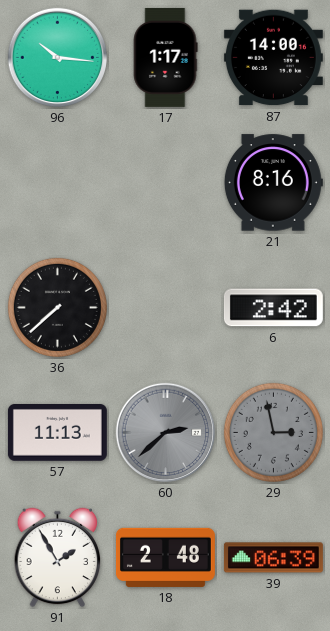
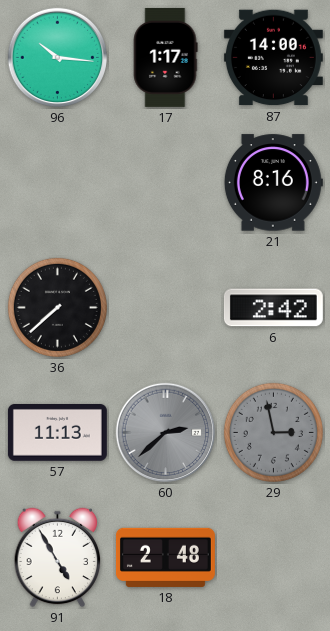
91: 1:55 -> 4:55 (58, 558)
39: 06:39 -> none (273, 558)
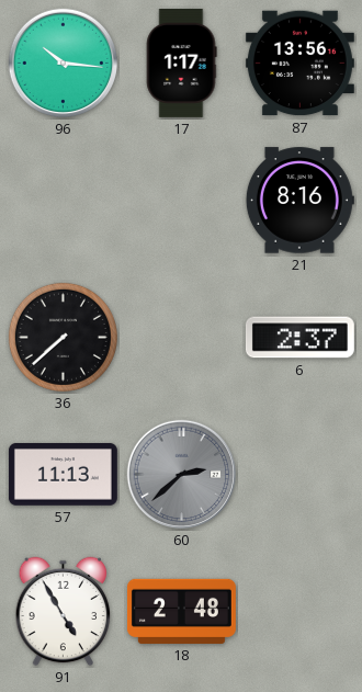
87: 14:00 -> 13:56 (299, 64)
6: 2:42 -> 2:37 (299, 338)
29: 2:58 -> none (273, 432)
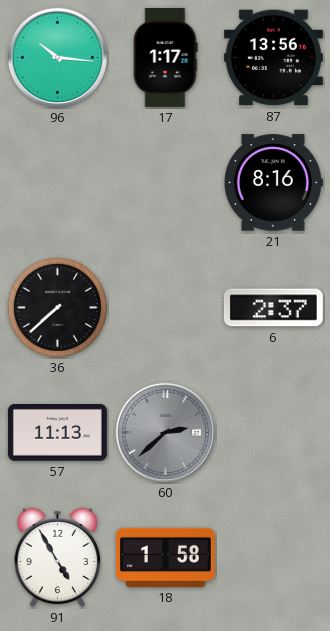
18: 2:48 -> 1:58 (165, 557)
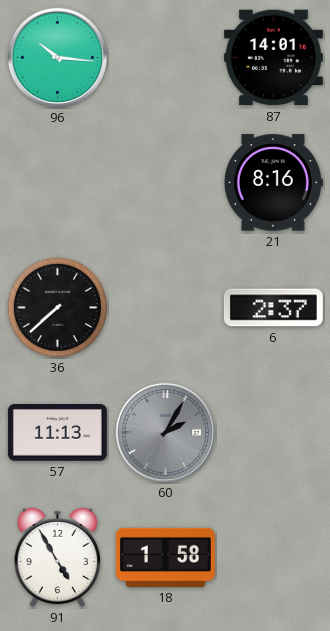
17: 1:17 -> none (165, 57)
87: 13:56 -> 14:01 (273, 58)
60: 2:38 -> 2:05 (166, 433)
